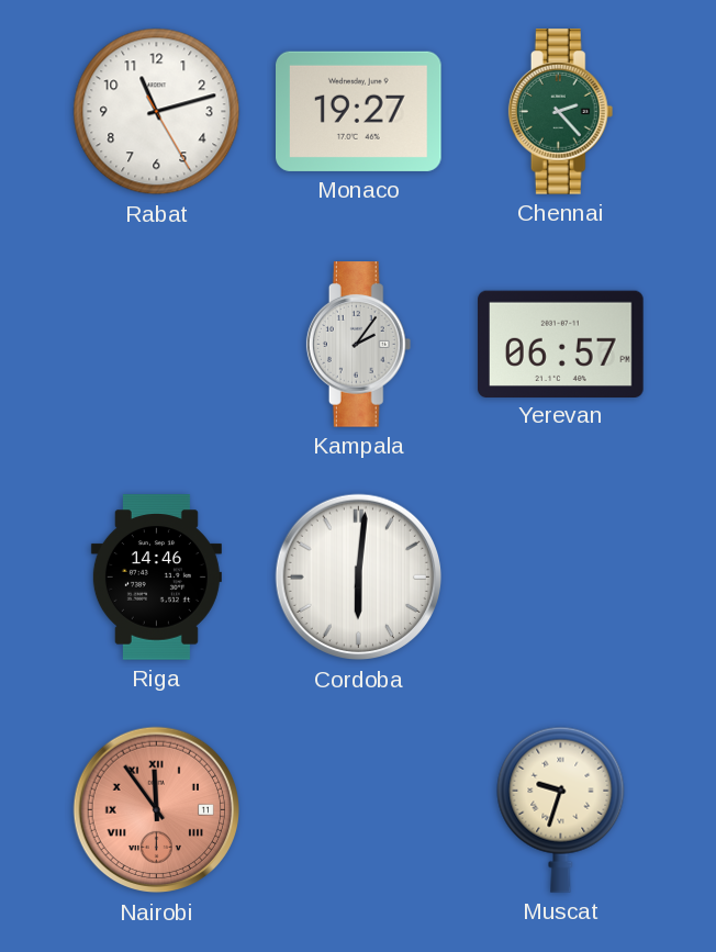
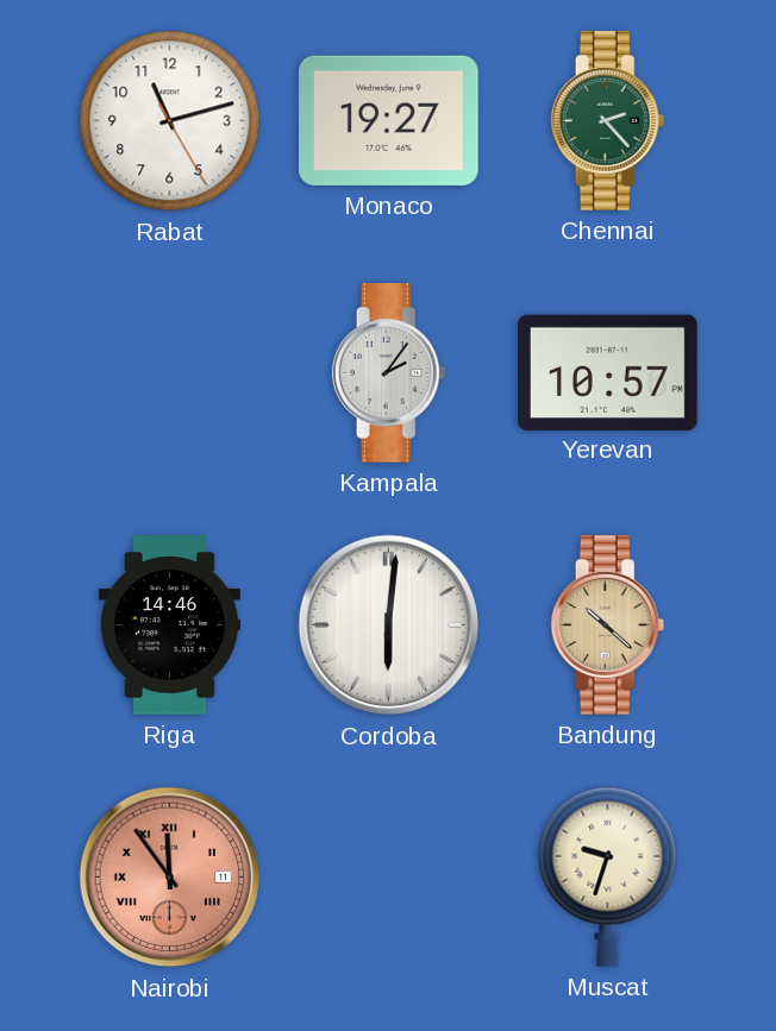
Yerevan: 06:57 -> 10:57 (608, 372)
Bandung: none -> 10:22 (608, 625)
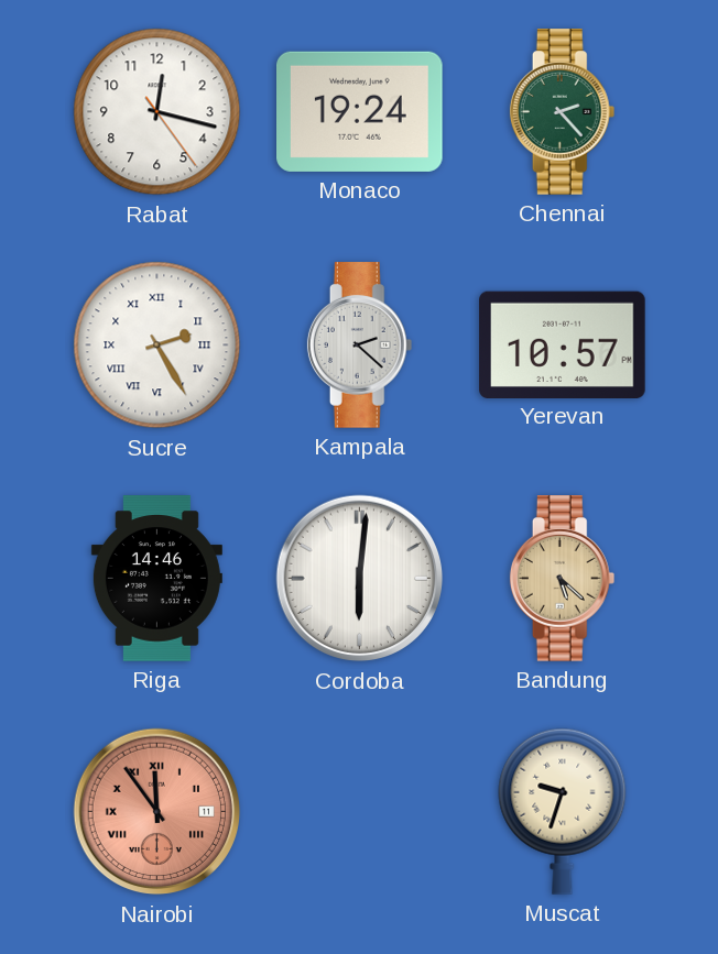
Rabat: 11:12 -> 12:17 (157, 112)
Monaco: 19:27 -> 19:24 (360, 111)
Sucre: none -> 2:25 (157, 346)
Kampala: 2:06 -> 2:22 (360, 346)
Bandung: 10:22 -> 5:22 (563, 579)
